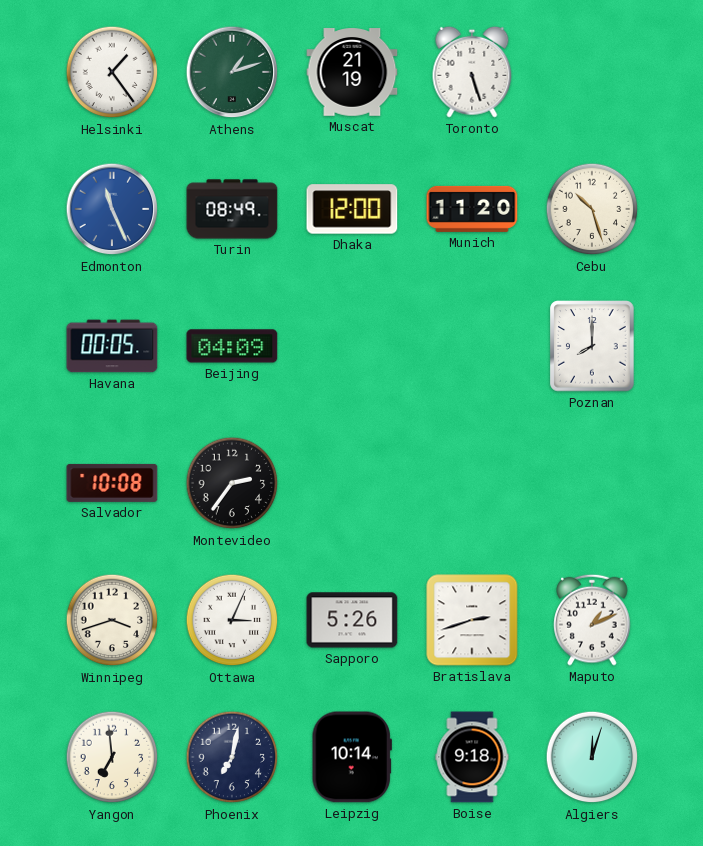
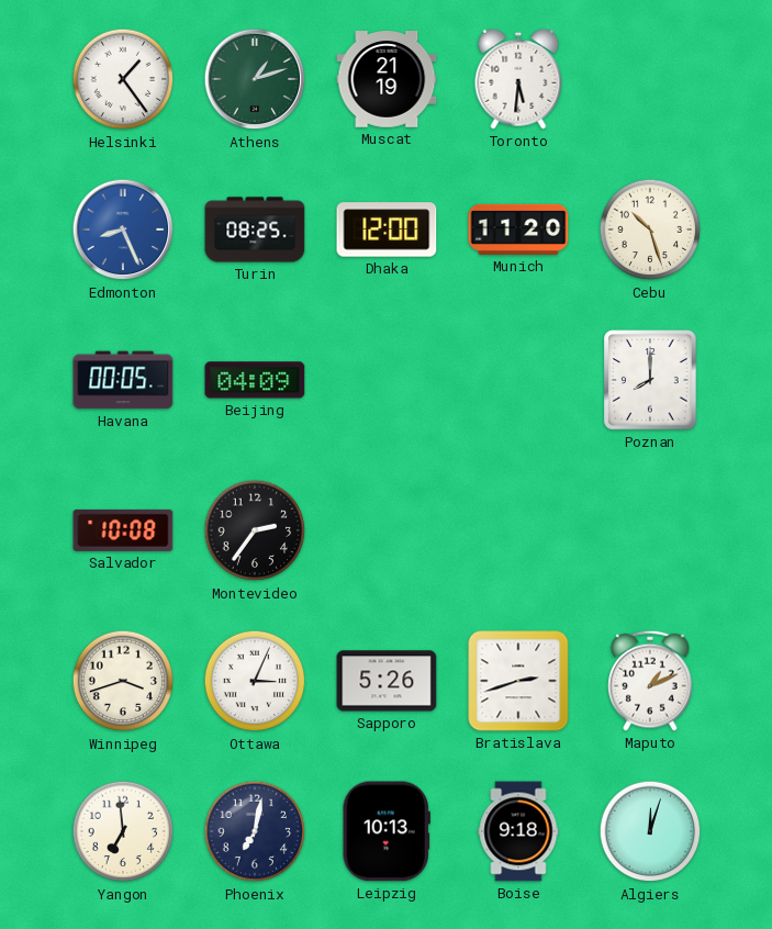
Toronto: 5:27 -> 5:31 (518, 79)
Edmonton: 11:26 -> 8:26 (123, 230)
Turin: 08:49 -> 08:25 (255, 230)
Leipzig: 10:14 -> 10:13 (387, 831)
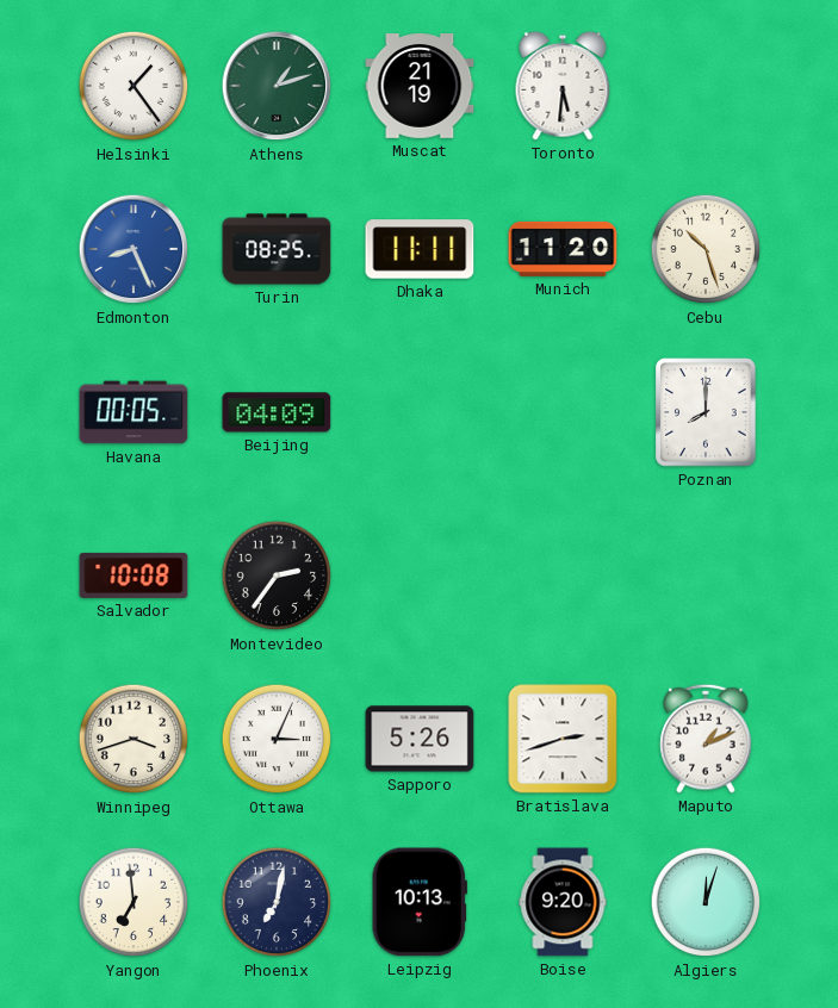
Dhaka: 12:00 -> 11:11 (420, 249)
Boise: 9:18 -> 9:20 (563, 902)
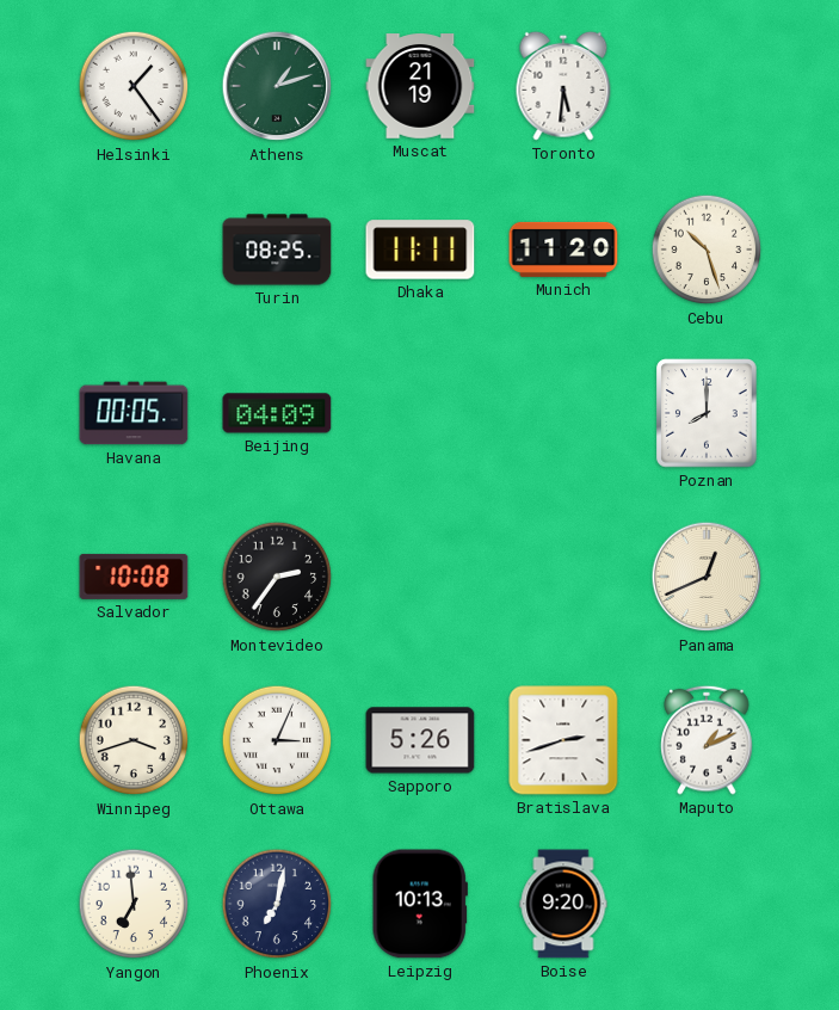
Edmonton: 8:26 -> none (134, 249)
Panama: none -> 12:41 (707, 577)
Algiers: 12:03 -> none (706, 902)
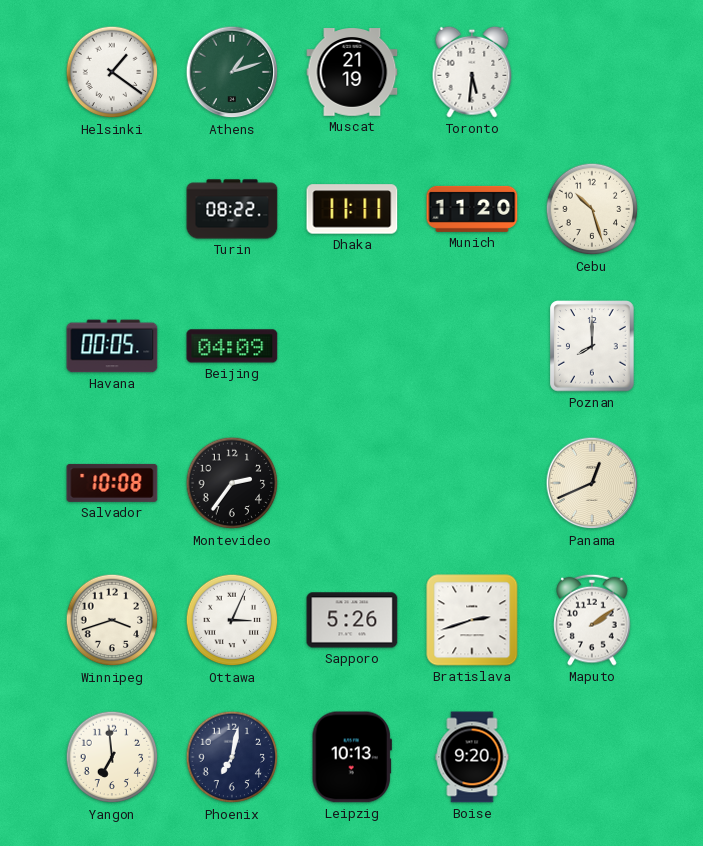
Helsinki: 1:24 -> 1:21 (112, 72)
Turin: 08:25 -> 08:22 (232, 209)
Maputo: 1:11 -> 2:09 (592, 620)
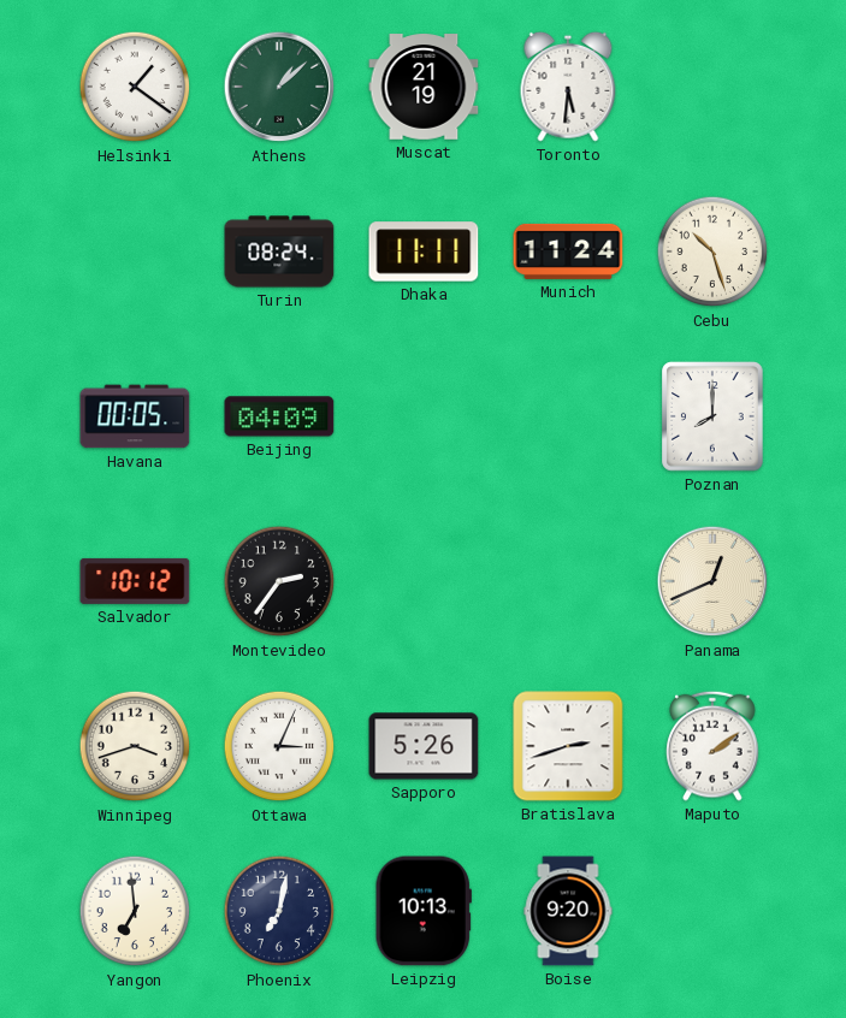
Athens: 1:12 -> 1:08 (279, 87)
Turin: 08:22 -> 08:24 (279, 251)
Munich: 11:20 -> 11:24 (568, 251)
Salvador: 10:08 -> 10:12 (135, 581)
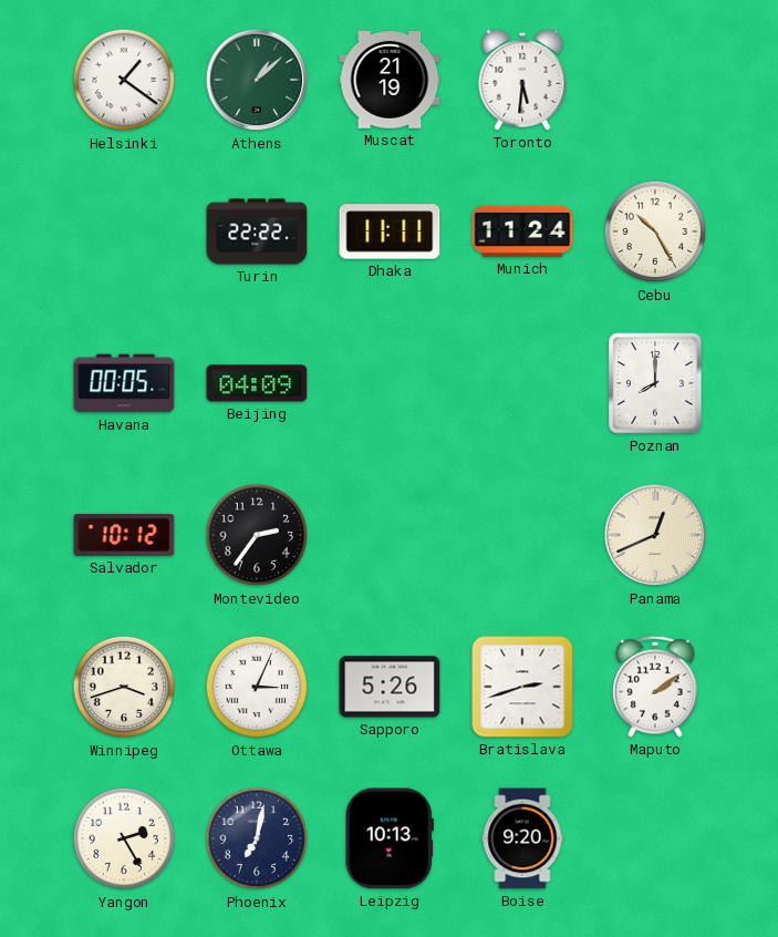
Turin: 08:24 -> 22:22 (257, 231)
Cebu: 10:27 -> 10:25 (655, 231)
Yangon: 6:59 -> 2:25 (124, 838)
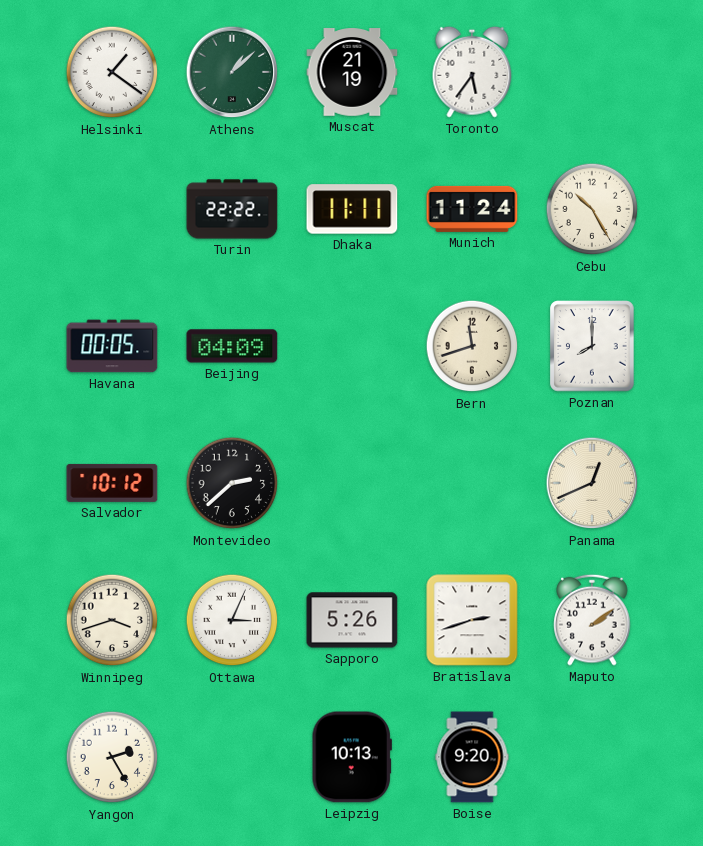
Toronto: 5:31 -> 5:36 (472, 72)
Bern: none -> 11:42 (472, 346)
Montevideo: 2:36 -> 2:38 (232, 483)
Phoenix: 7:02 -> none (257, 838)
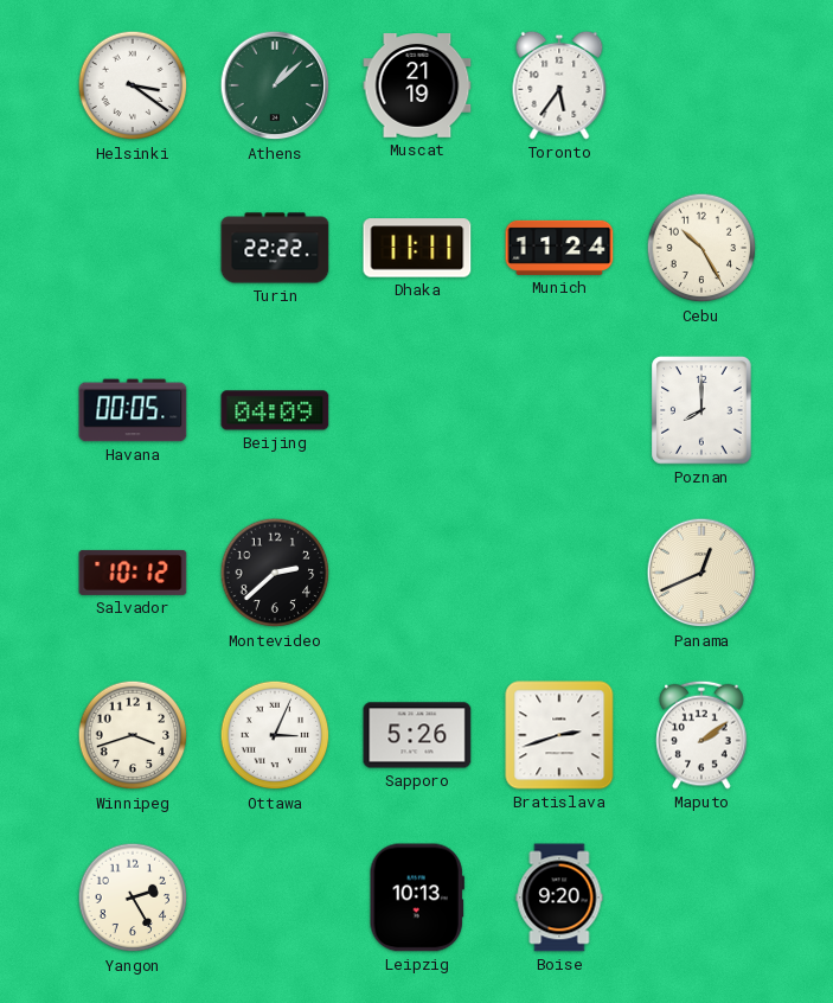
Helsinki: 1:21 -> 3:21 (133, 85)
Bern: 11:42 -> none (472, 346)
